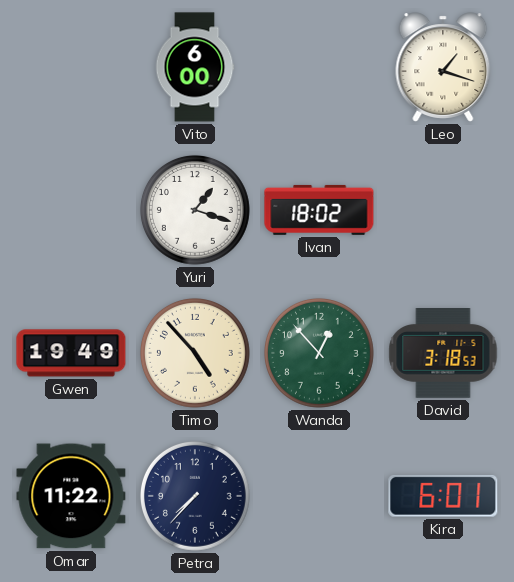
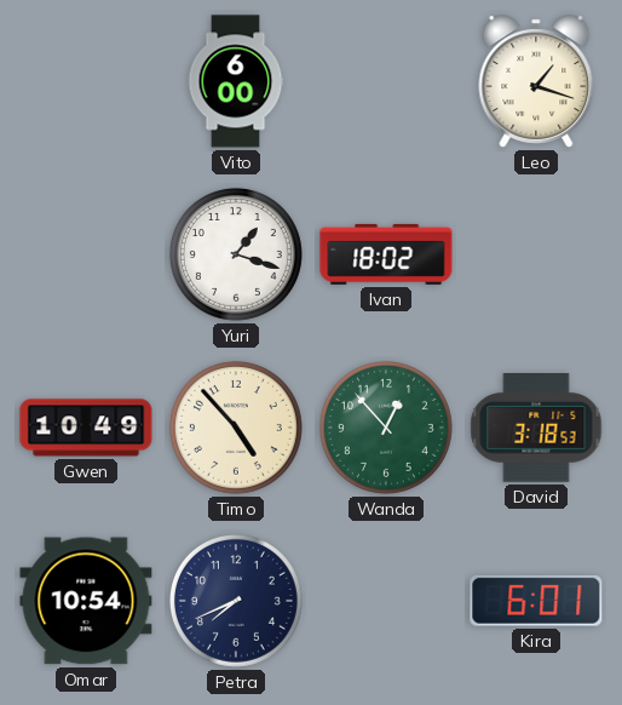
Gwen: 19:49 -> 10:49 (86, 428)
Omar: 11:22 -> 10:54 (86, 601)
Petra: 7:37 -> 7:41 (236, 601)
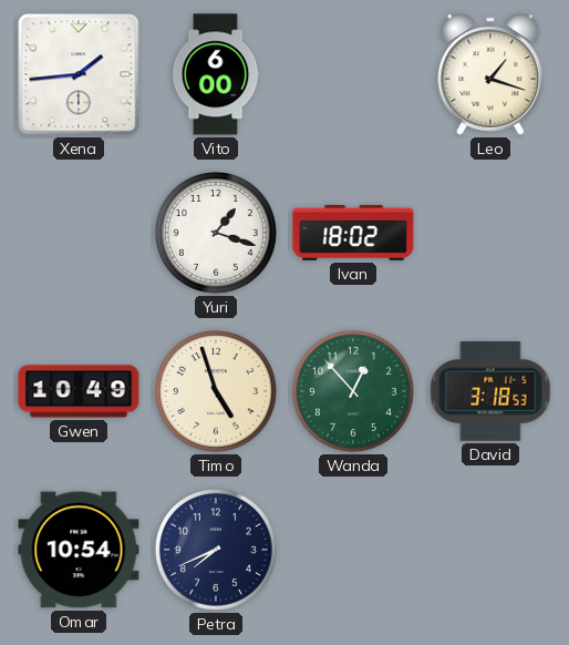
Xena: none -> 1:44 (79, 74)
Timo: 4:53 -> 4:57 (216, 391)
Kira: 6:01 -> none (536, 601)
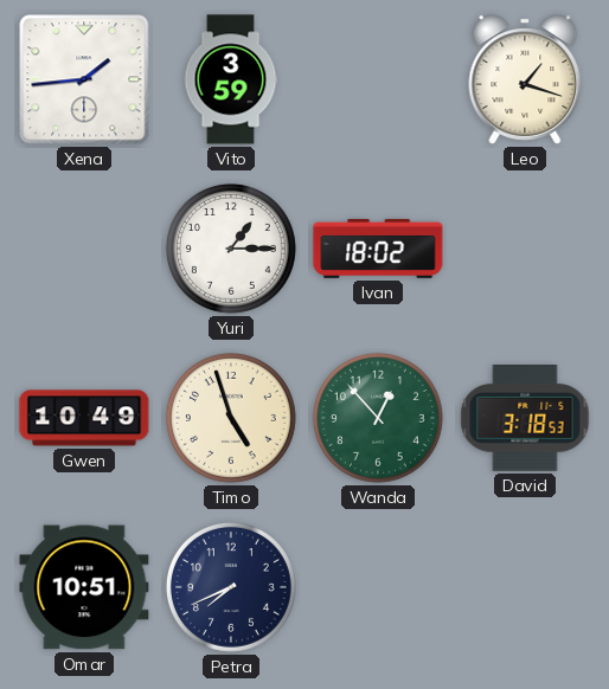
Vito: 6:00 -> 3:59 (231, 79)
Yuri: 1:18 -> 1:15 (231, 249)
Omar: 10:54 -> 10:51 (84, 587)
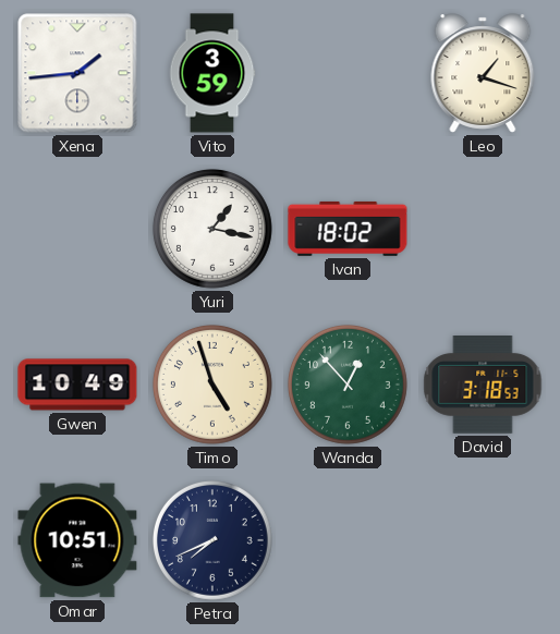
Yuri: 1:15 -> 1:17 (212, 229)
